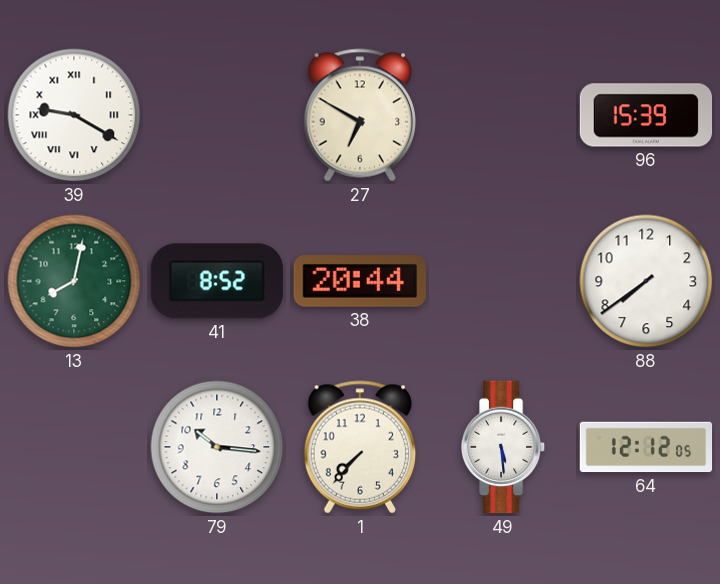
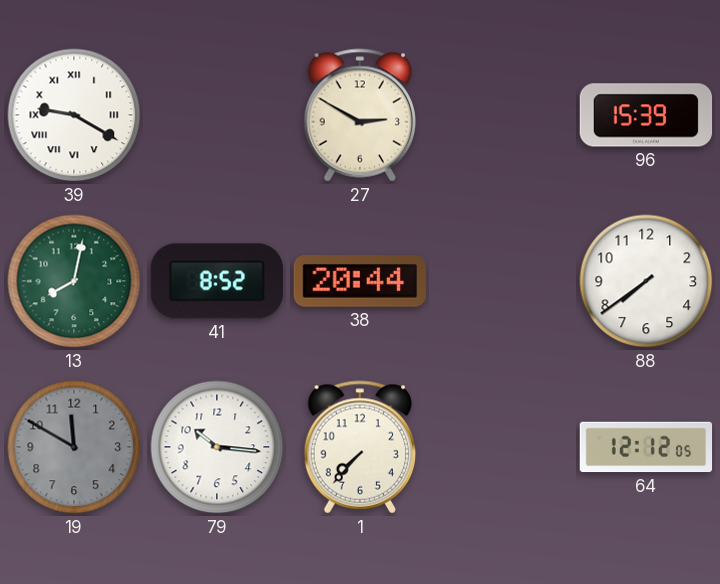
27: 6:50 -> 2:50 (359, 115)
19: none -> 11:50 (74, 447)
49: 5:29 -> none (503, 447)
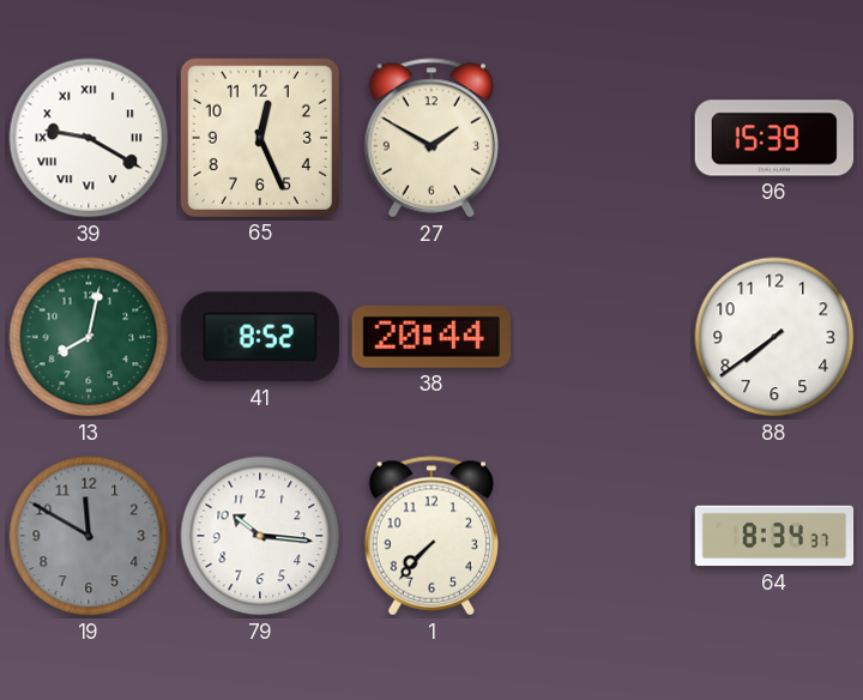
65: none -> 12:26 (260, 138)
27: 2:50 -> 1:50 (430, 138)
64: 12:12 -> 8:34 (774, 536)
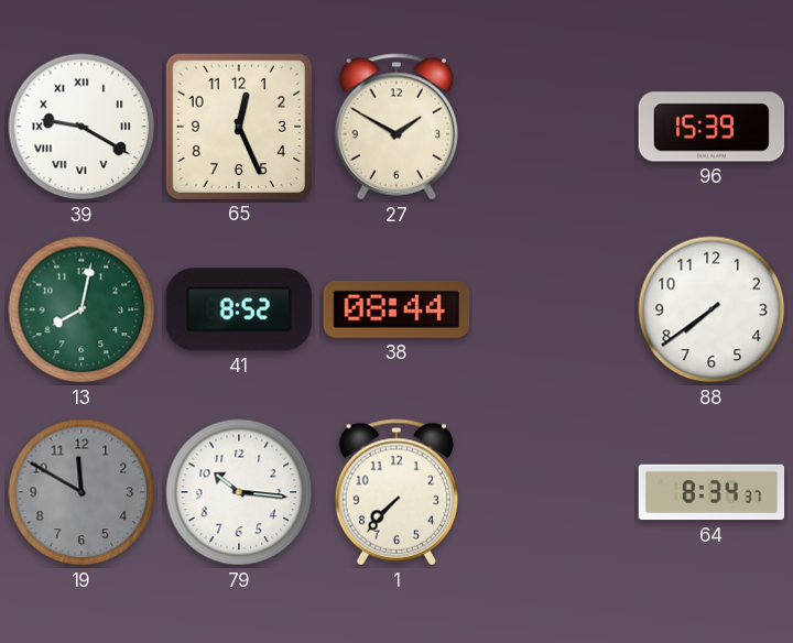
38: 20:44 -> 08:44 (395, 310)
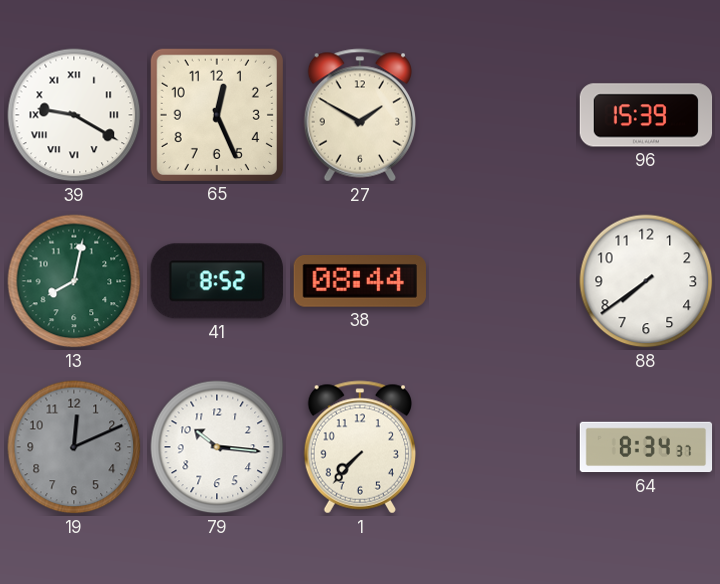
19: 11:50 -> 12:11 (74, 447)
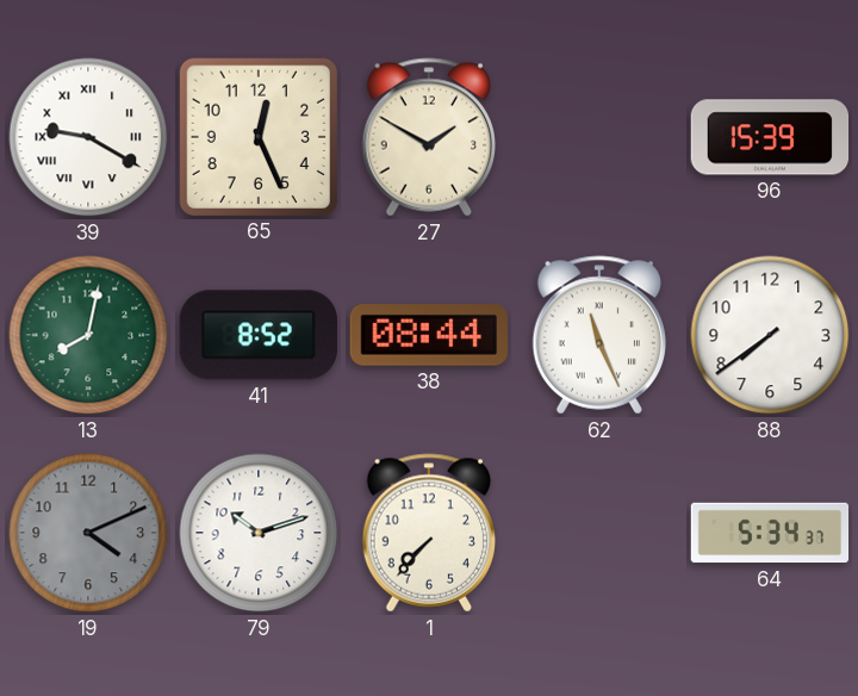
62: none -> 11:26 (598, 335)
19: 12:11 -> 4:11 (88, 533)
79: 10:16 -> 10:12 (259, 533)
64: 8:34 -> 5:34 (770, 533)
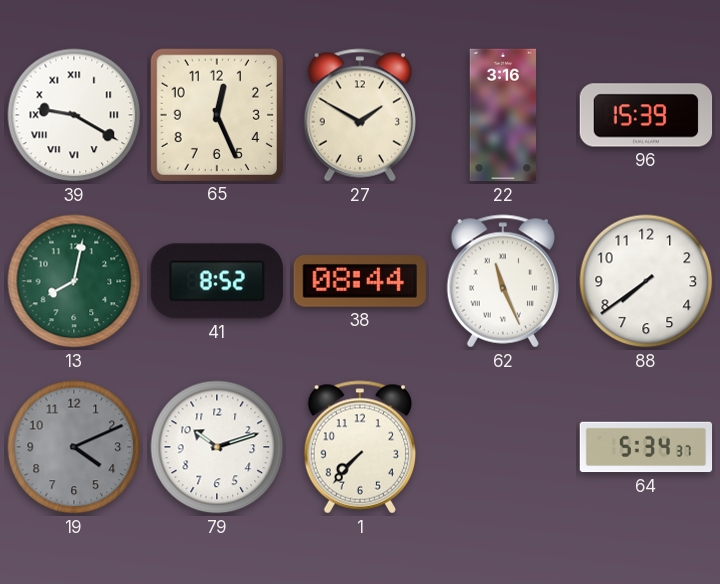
22: none -> 3:16 (503, 115)
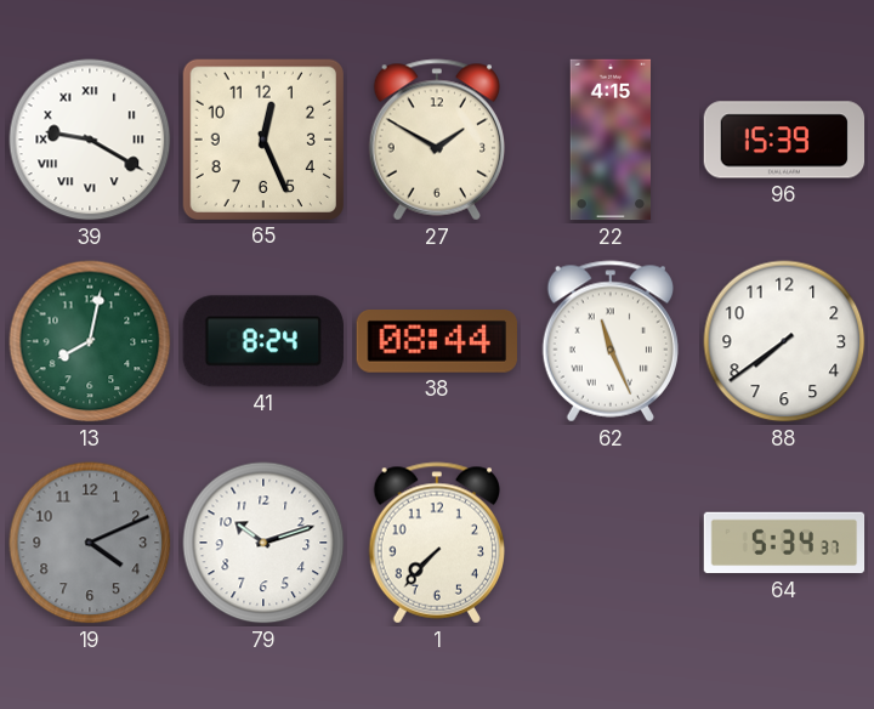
22: 3:16 -> 4:15 (611, 140)
41: 8:52 -> 8:24 (263, 341)
